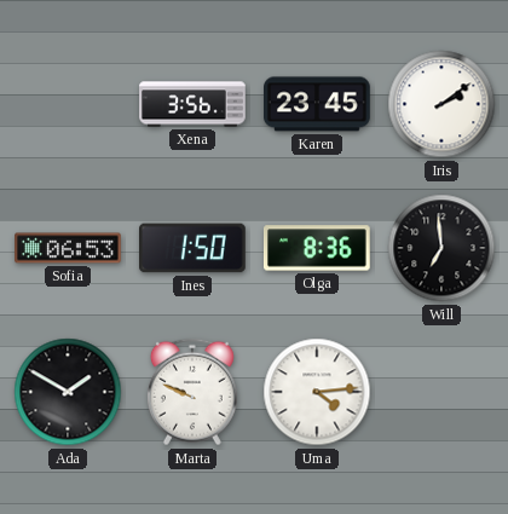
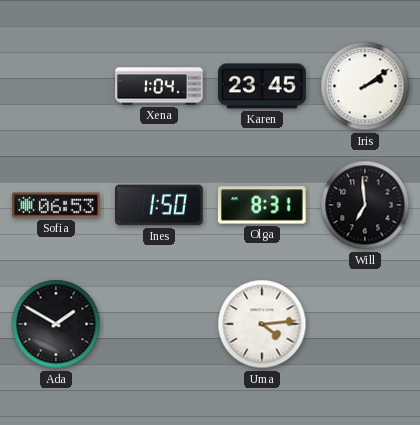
Xena: 3:56 -> 1:04 (159, 86)
Olga: 8:36 -> 8:31 (262, 205)
Marta: 9:49 -> none (192, 392)
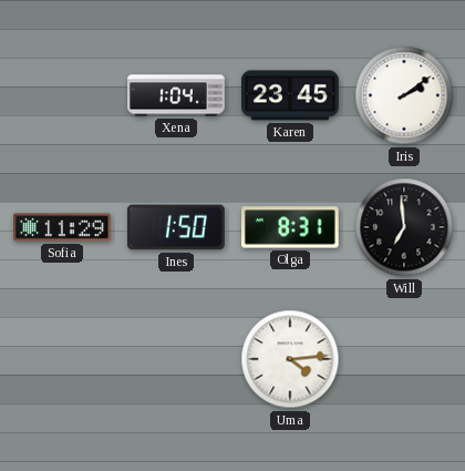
Sofia: 06:53 -> 11:29 (62, 227)
Ada: 1:50 -> none (56, 324)
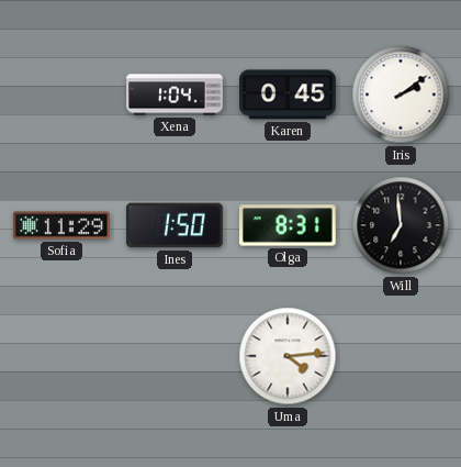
Karen: 23:45 -> 0:45 (289, 94)
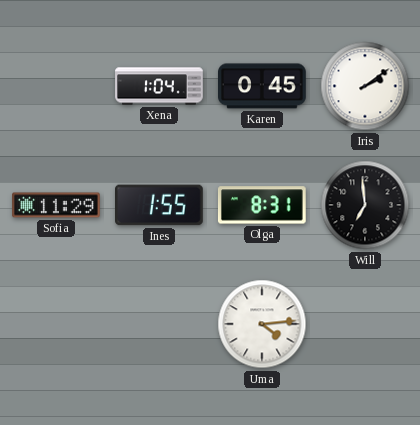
Ines: 1:50 -> 1:55 (160, 205)
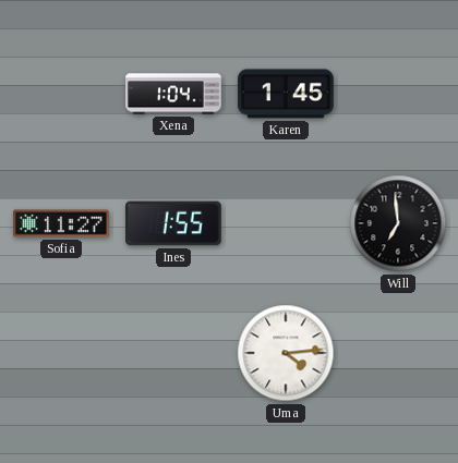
Karen: 0:45 -> 1:45 (287, 94)
Iris: 2:09 -> none (365, 86)
Sofia: 11:29 -> 11:27 (61, 223)
Olga: 8:31 -> none (262, 205)
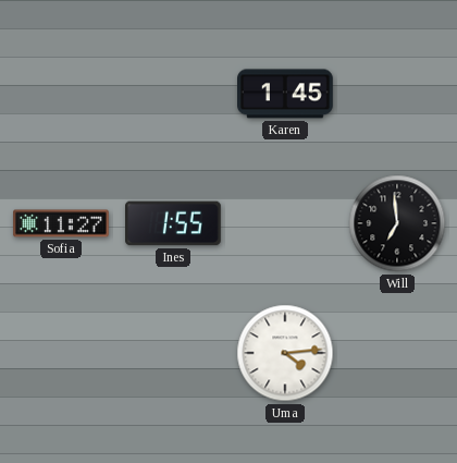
Xena: 1:04 -> none (173, 94)
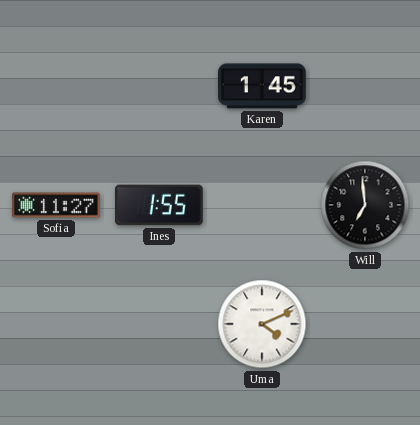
Uma: 4:14 -> 4:11 (262, 324)
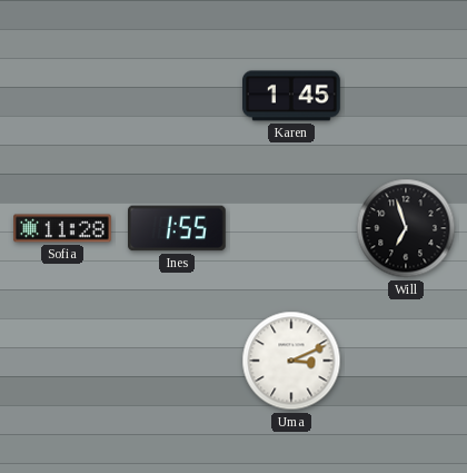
Sofia: 11:27 -> 11:28 (62, 228)
Will: 6:59 -> 6:57 (406, 228)
Uma: 4:11 -> 3:11 (291, 361)
